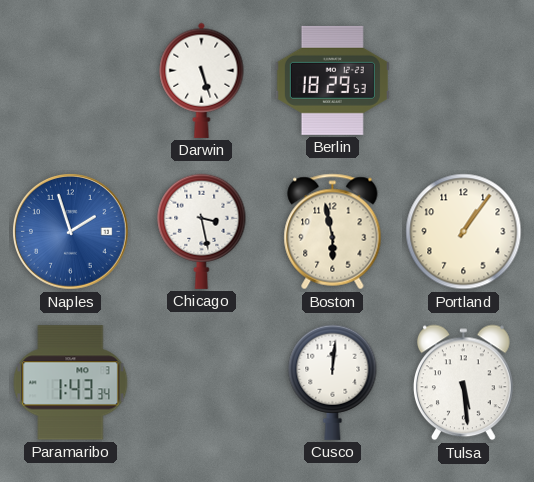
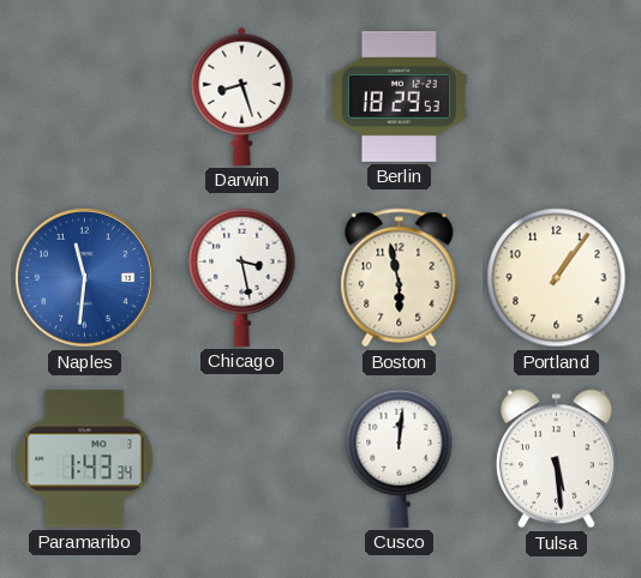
Darwin: 5:27 -> 8:27 (242, 96)
Naples: 1:57 -> 11:31 (85, 278)
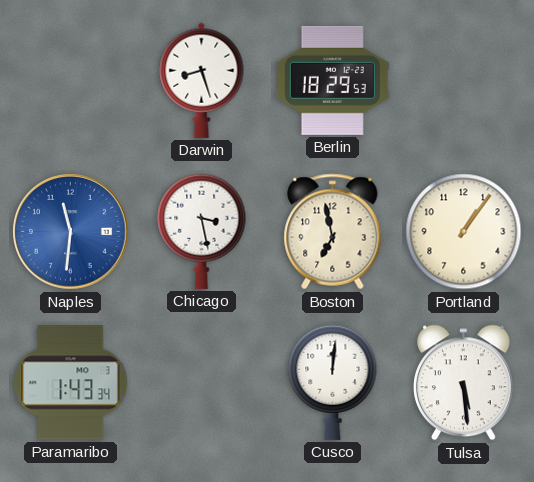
Boston: 5:58 -> 6:58 (333, 232)
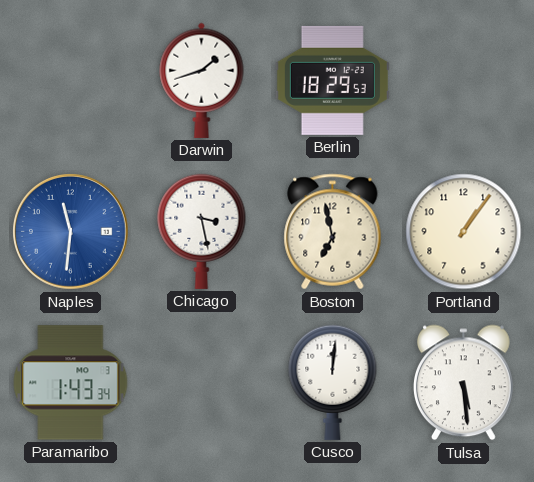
Darwin: 8:27 -> 1:42 (202, 80)
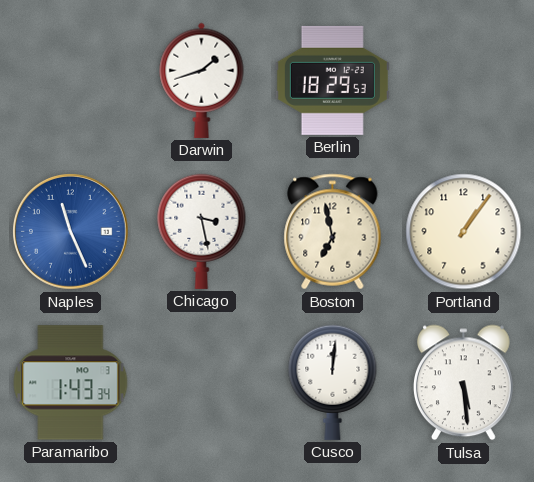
Naples: 11:31 -> 11:26 (71, 232)
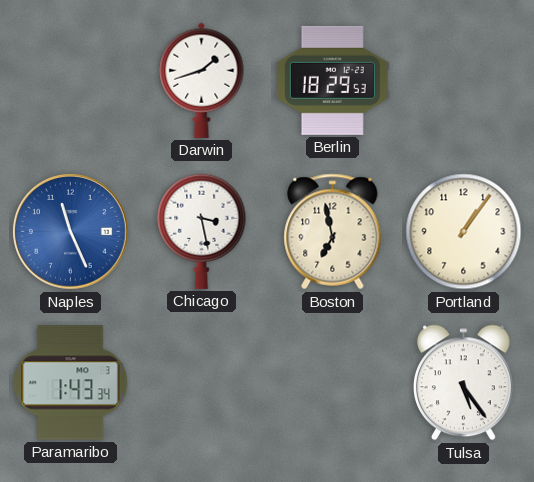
Cusco: 12:01 -> none (333, 382)
Tulsa: 5:29 -> 5:24 (464, 383)
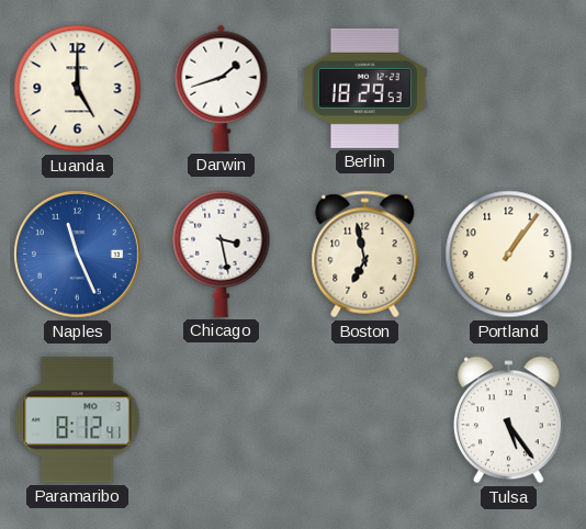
Luanda: none -> 5:00 (78, 89)
Paramaribo: 1:43 -> 8:12 (78, 420)
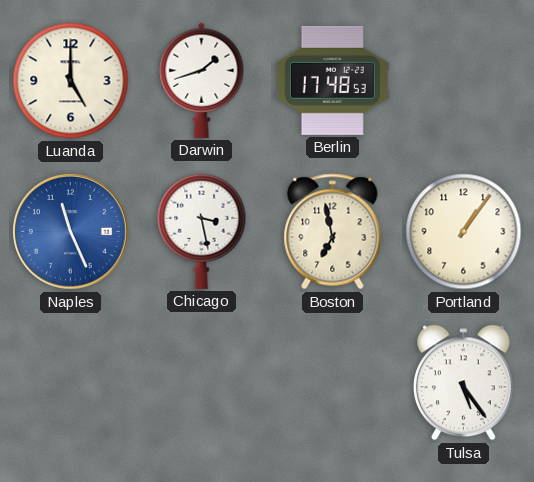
Berlin: 18:29 -> 17:48 (332, 80)
Paramaribo: 8:12 -> none (78, 420)
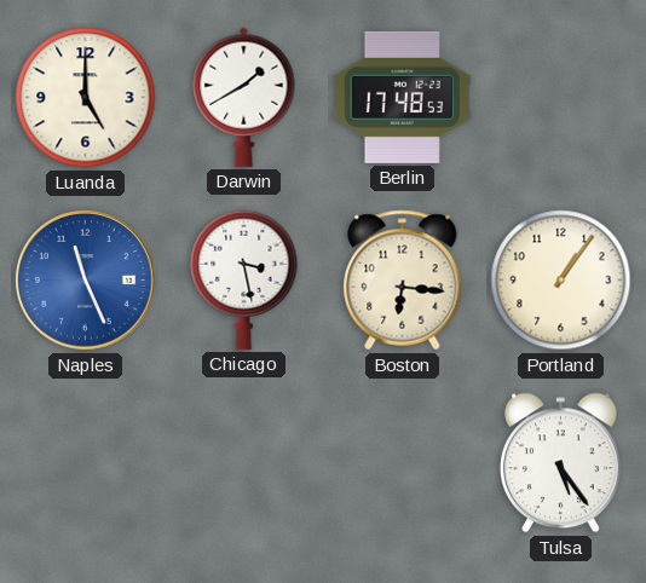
Darwin: 1:42 -> 1:40 (244, 97)
Boston: 6:58 -> 6:16 (403, 281)
